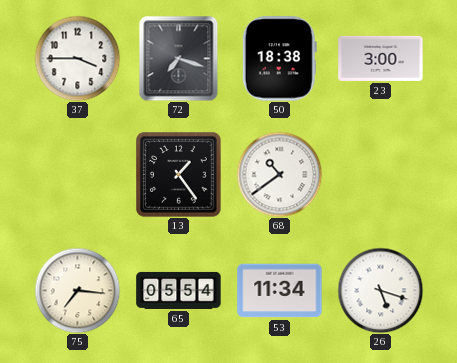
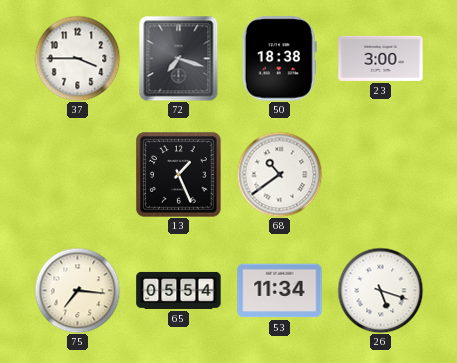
13: 1:24 -> 1:26 (179, 175)
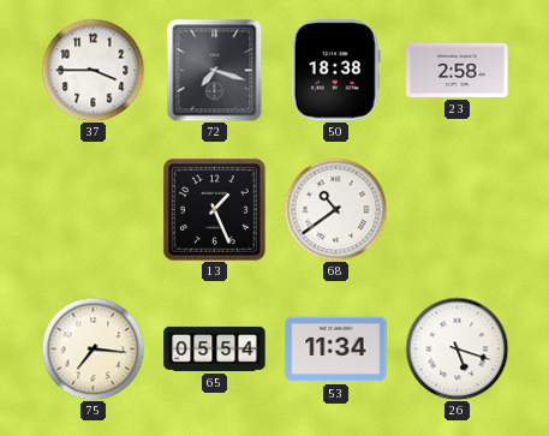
23: 3:00 -> 2:58 (458, 70)
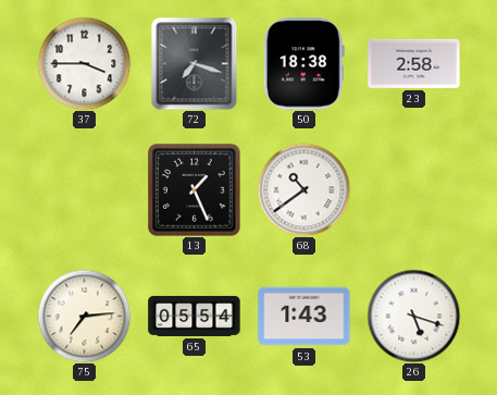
75: 7:16 -> 7:14 (84, 316)
53: 11:34 -> 1:43 (305, 317)
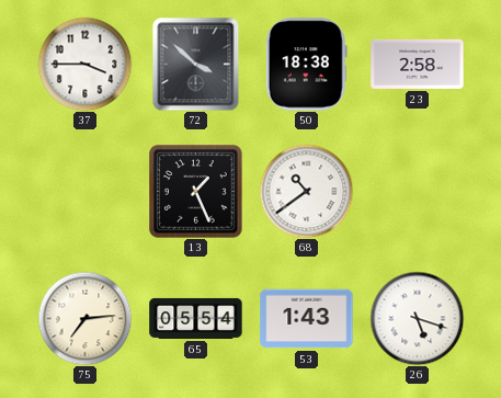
72: 7:18 -> 3:52 (196, 64)
